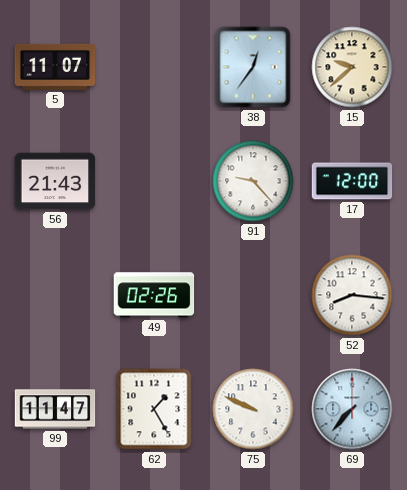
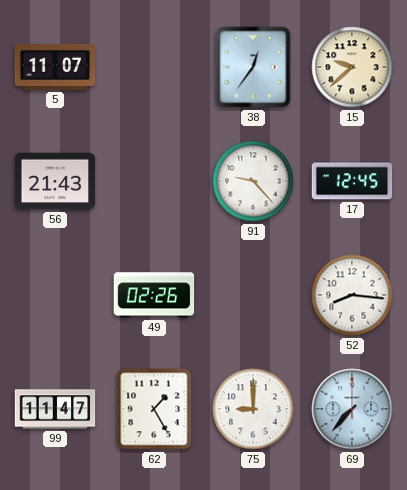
17: 12:00 -> 12:45 (352, 181)
75: 9:49 -> 9:00 (253, 409)
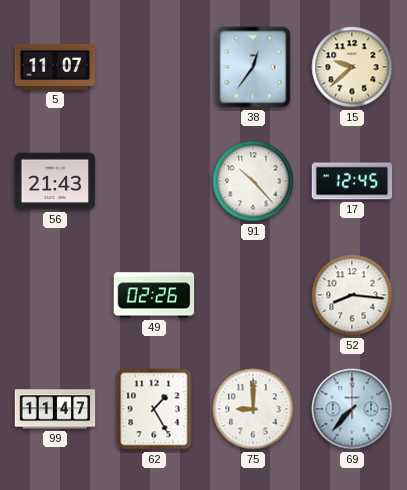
91: 9:23 -> 10:23 (253, 181)
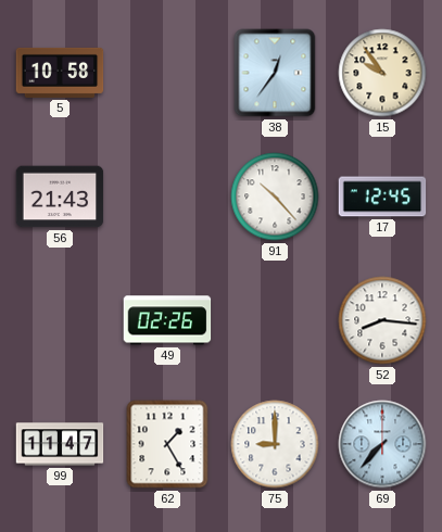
5: 11:07 -> 10:58 (60, 73)
15: 9:38 -> 9:54 (382, 73)
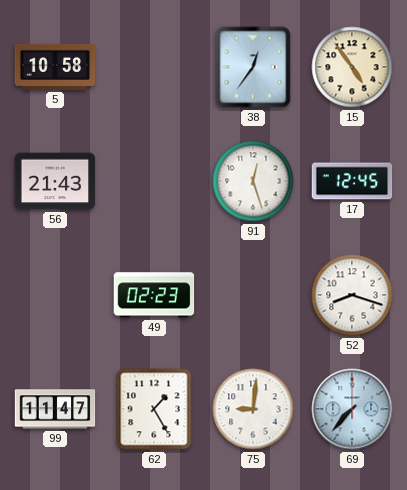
15: 9:54 -> 4:54 (352, 67)
91: 10:23 -> 12:27 (253, 181)
49: 02:26 -> 02:23 (154, 295)
52: 8:16 -> 8:18 (352, 295)
75: 9:00 -> 9:01 (253, 409)
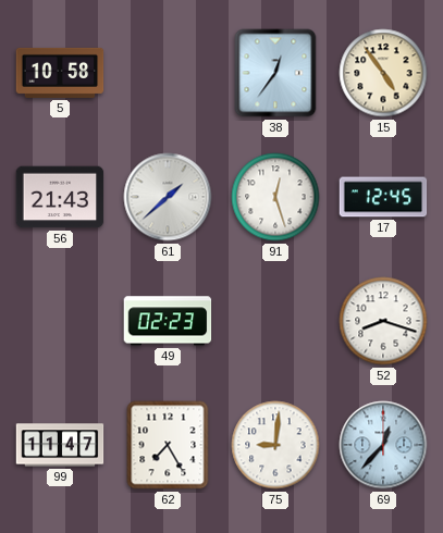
61: none -> 1:38 (168, 197)
62: 1:25 -> 7:25 (168, 445)
69: 7:37 -> 12:37 (383, 445)
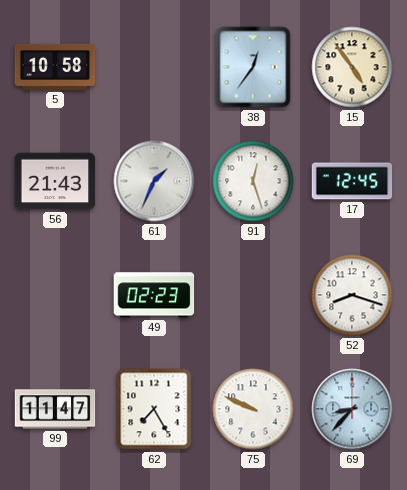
61: 1:38 -> 1:34 (154, 181)
75: 9:01 -> 9:49 (253, 409)
69: 12:37 -> 8:37 (352, 409)
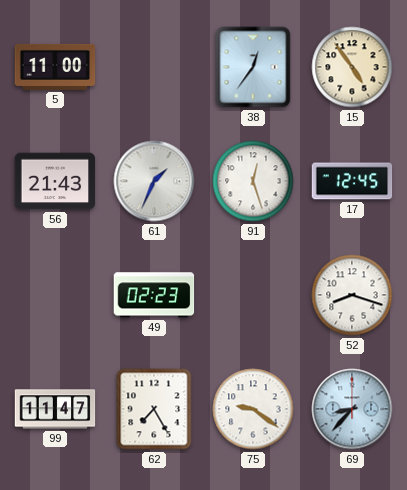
5: 10:58 -> 11:00 (55, 67)
75: 9:49 -> 9:21 (253, 409)
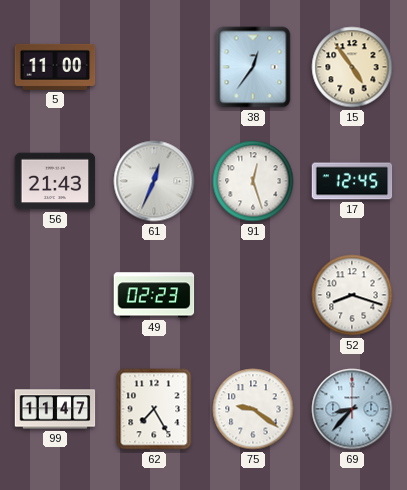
61: 1:34 -> 12:34 (154, 181)
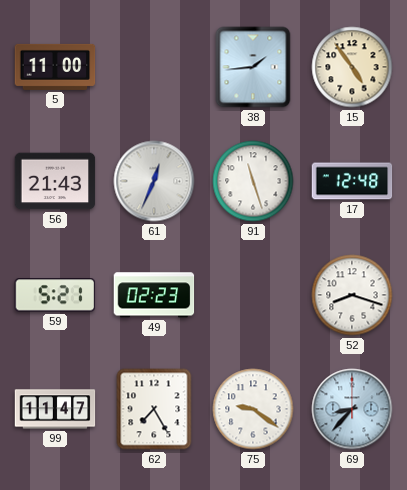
38: 12:36 -> 1:44 (253, 67)
91: 12:27 -> 11:27 (253, 181)
17: 12:45 -> 12:48 (352, 181)
59: none -> 5:21 (55, 295)
